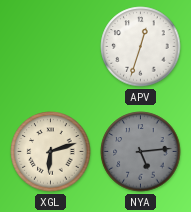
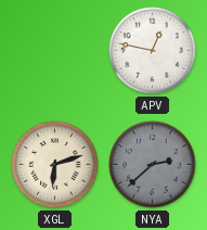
APV: 12:33 -> 12:47 (153, 51)
NYA: 5:14 -> 2:38 (153, 165)
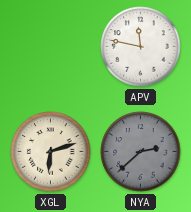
APV: 12:47 -> 11:47 (141, 47)
